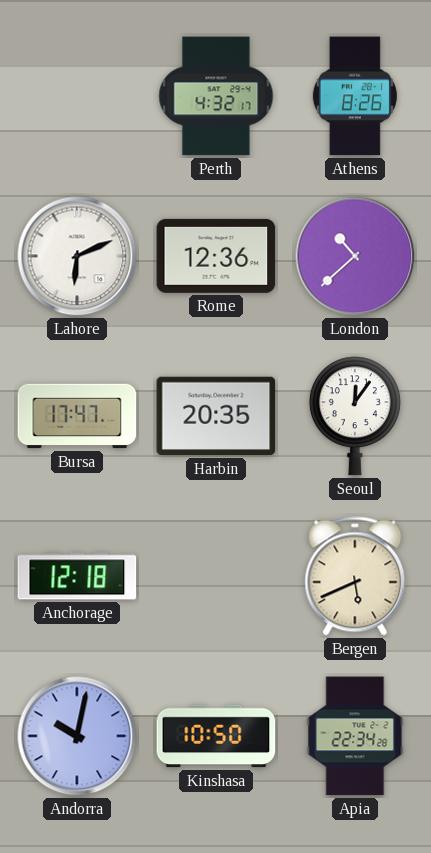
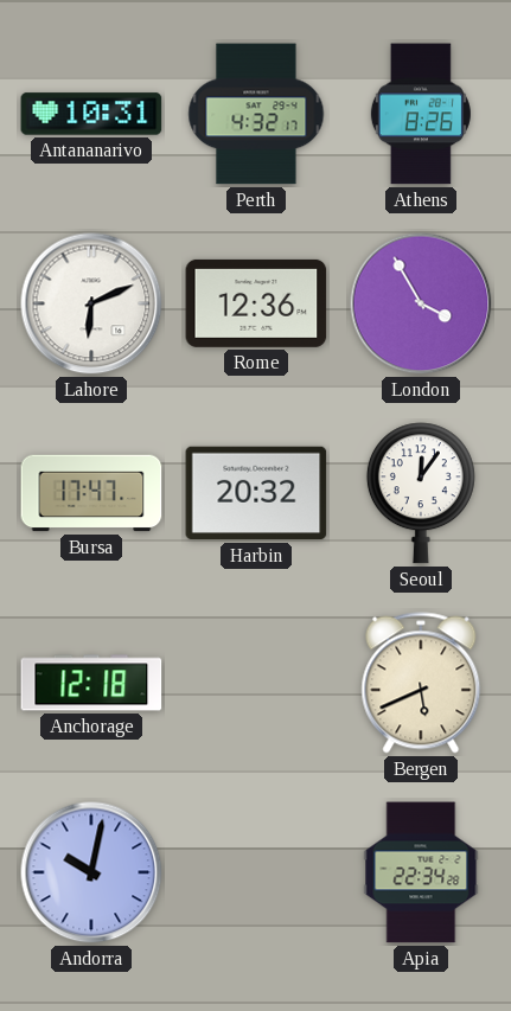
Antananarivo: none -> 10:31 (91, 114)
London: 10:38 -> 3:55 (421, 303)
Harbin: 20:35 -> 20:32 (256, 493)
Kinshasa: 10:50 -> none (216, 736)
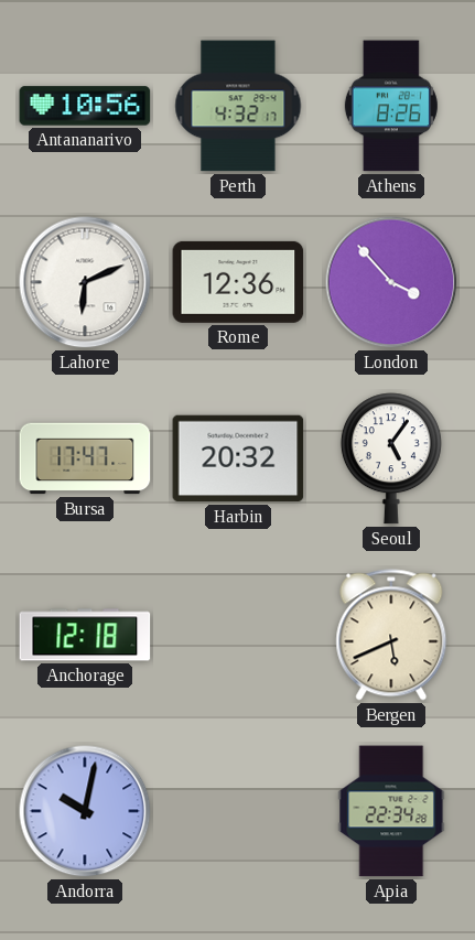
Antananarivo: 10:31 -> 10:56 (85, 106)
London: 3:55 -> 3:53 (391, 282)
Seoul: 12:06 -> 5:06 (391, 458)
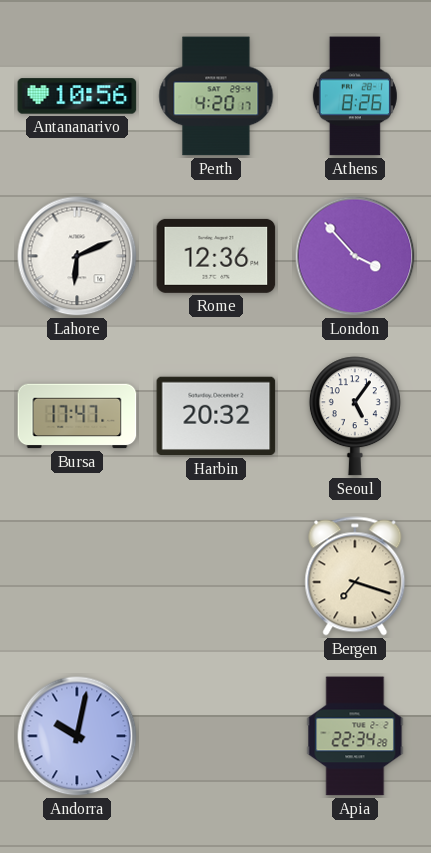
Perth: 4:32 -> 4:20 (216, 96)
Anchorage: 12:18 -> none (85, 635)
Bergen: 5:41 -> 7:18 (355, 576)
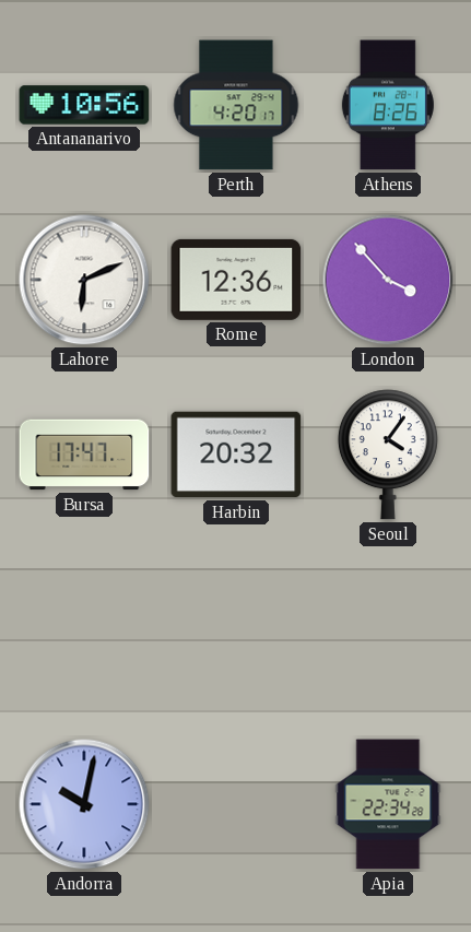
Seoul: 5:06 -> 4:06 (388, 455)
Bergen: 7:18 -> none (355, 576)
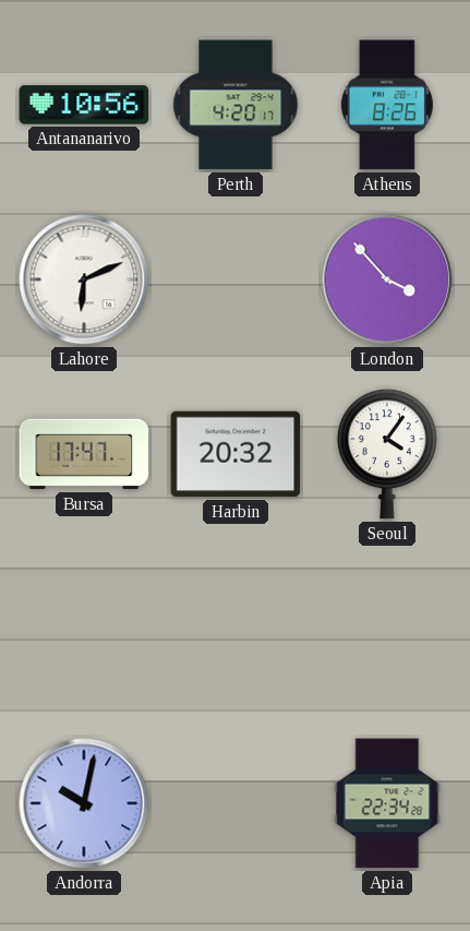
Rome: 12:36 -> none (236, 280)
